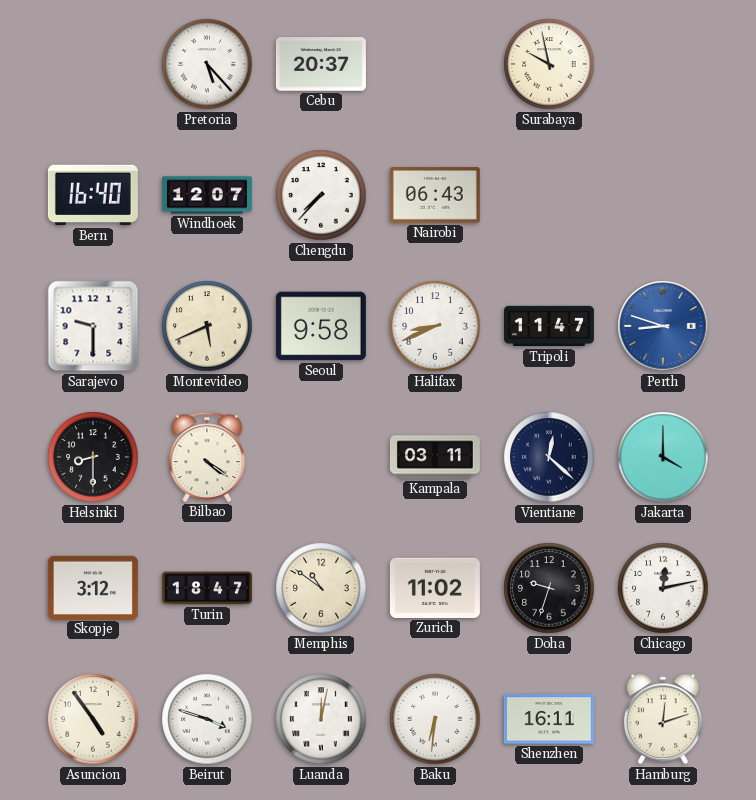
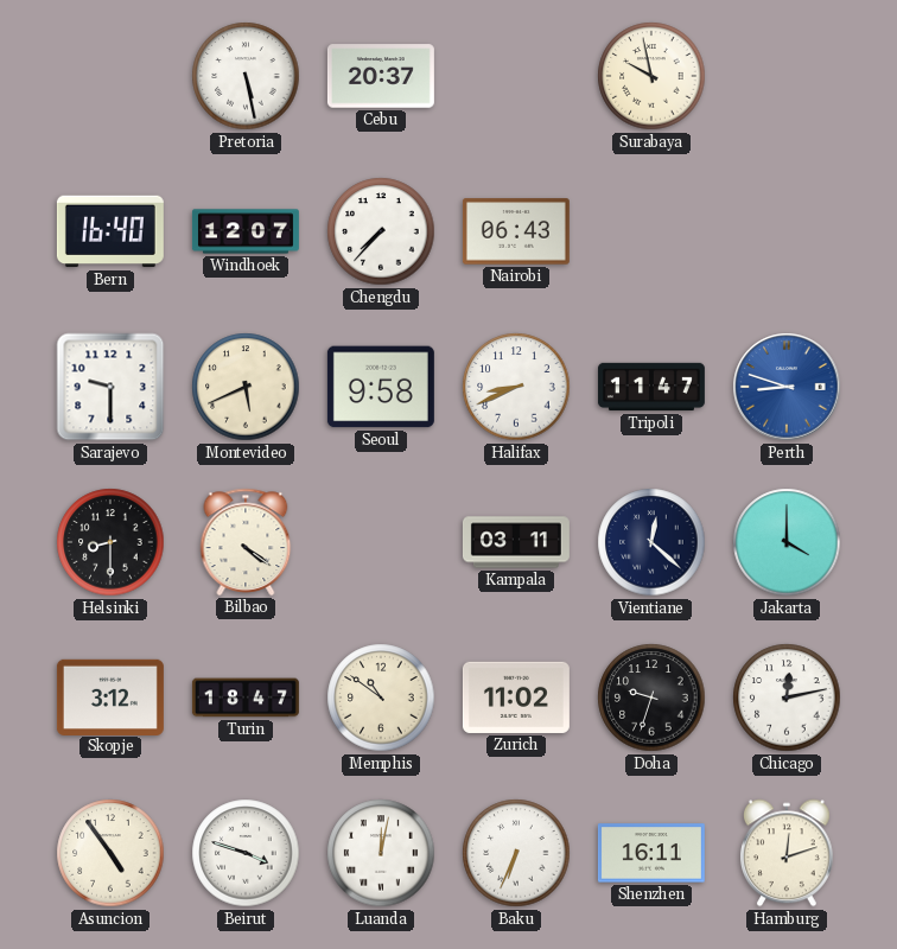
Pretoria: 5:23 -> 5:28 (246, 76)
Baku: 6:31 -> 6:34 (516, 853)
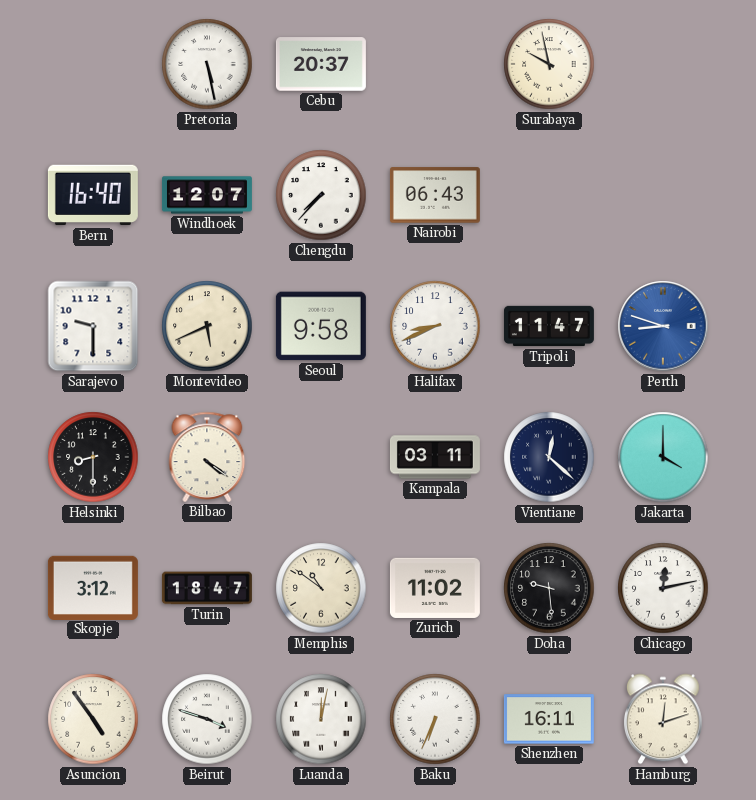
Doha: 9:33 -> 9:29 (549, 588)
